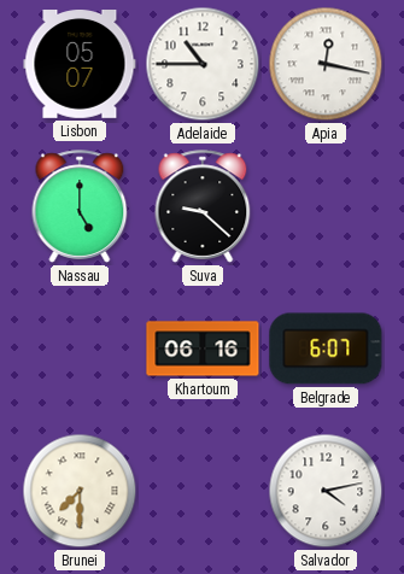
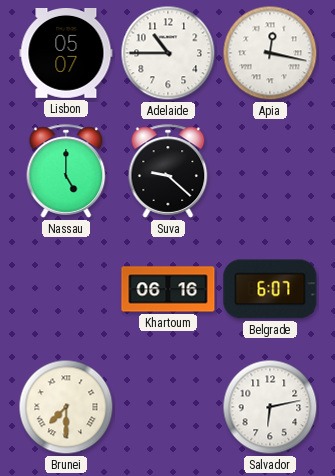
Salvador: 4:13 -> 6:13 (270, 407)
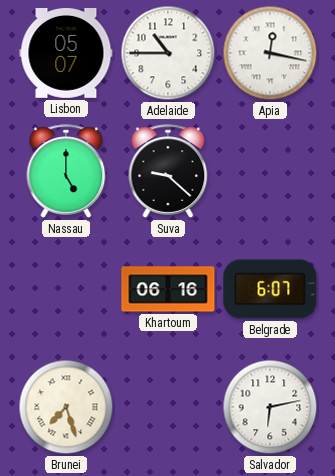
Brunei: 7:30 -> 7:27 (66, 407)
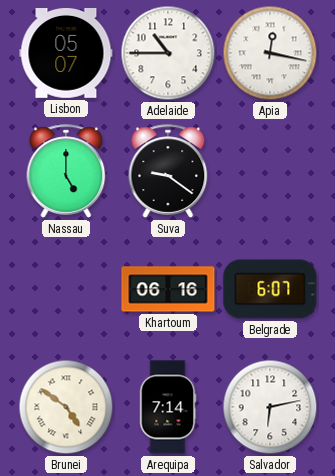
Suva: 9:22 -> 9:21 (168, 171)
Brunei: 7:27 -> 4:51 (66, 407)
Arequipa: none -> 7:14 (168, 407)
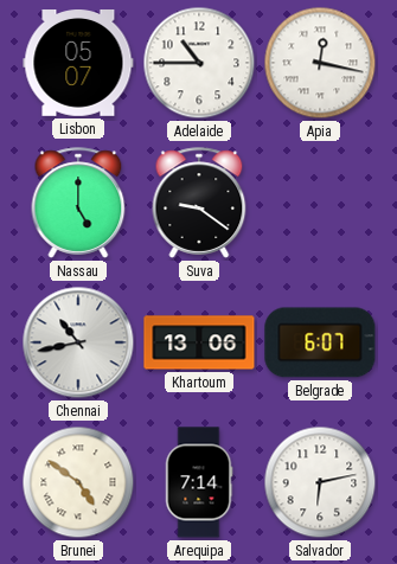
Chennai: none -> 10:43 (78, 342)
Khartoum: 06:16 -> 13:06 (199, 342)
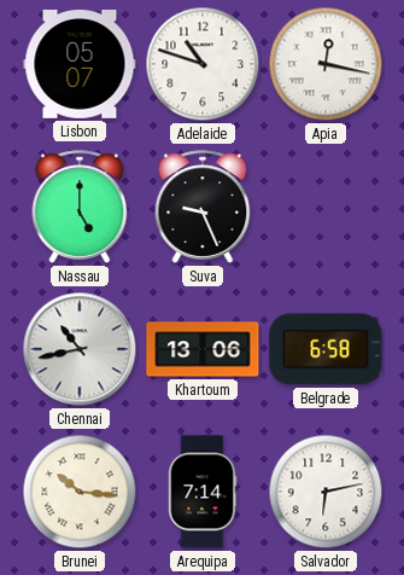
Adelaide: 10:45 -> 10:48 (203, 64)
Suva: 9:21 -> 9:26 (203, 207)
Belgrade: 6:07 -> 6:58 (326, 349)
Brunei: 4:51 -> 10:16 (80, 492)
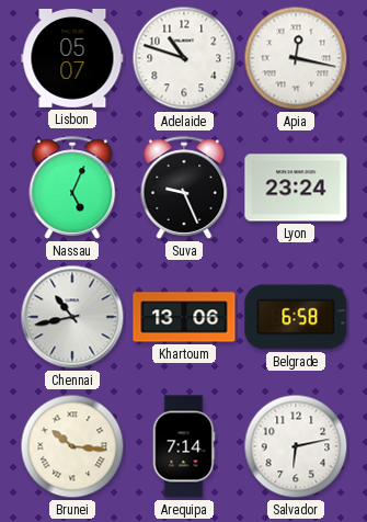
Nassau: 5:00 -> 5:04 (72, 188)
Lyon: none -> 23:24 (296, 188)
